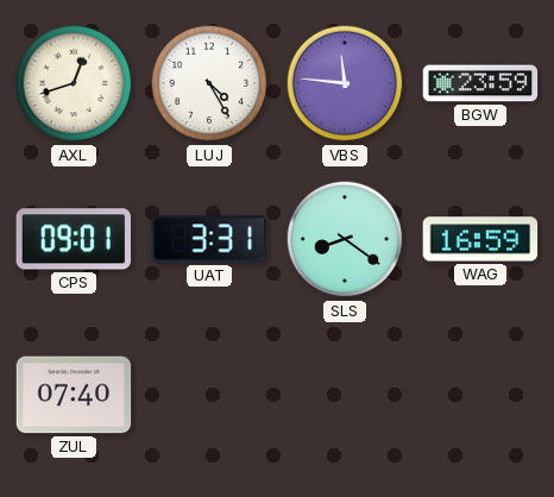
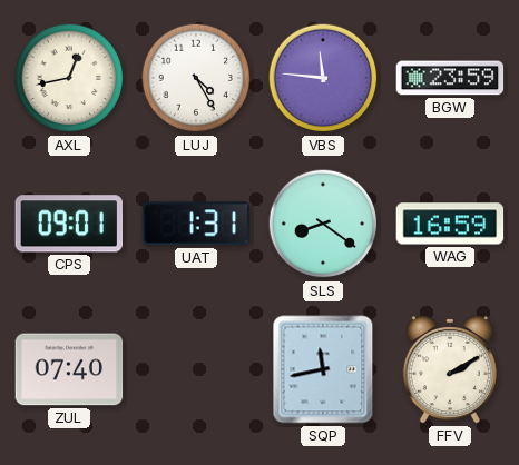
AXL: 12:42 -> 12:43 (69, 78)
UAT: 3:31 -> 1:31 (196, 224)
SQP: none -> 11:43 (323, 369)
FFV: none -> 2:10 (450, 370)
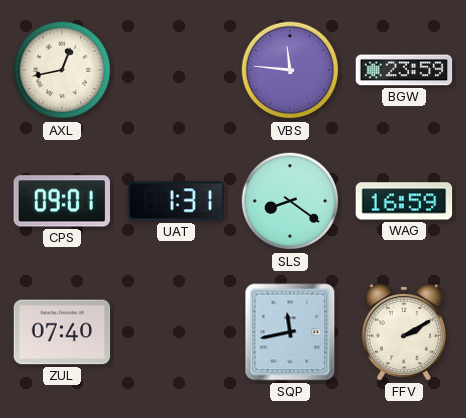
LUJ: 4:25 -> none (196, 78)
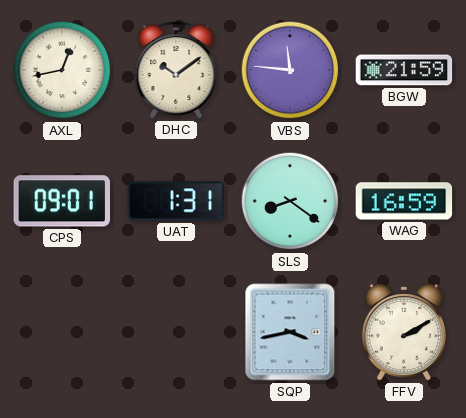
DHC: none -> 10:09 (176, 70)
BGW: 23:59 -> 21:59 (404, 70)
ZUL: 07:40 -> none (62, 332)
SQP: 11:43 -> 3:43 (290, 332)
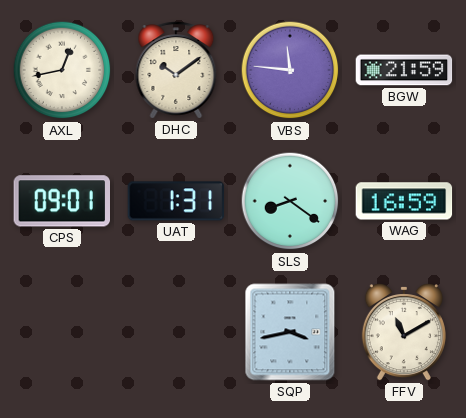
FFV: 2:10 -> 11:10 (404, 333)
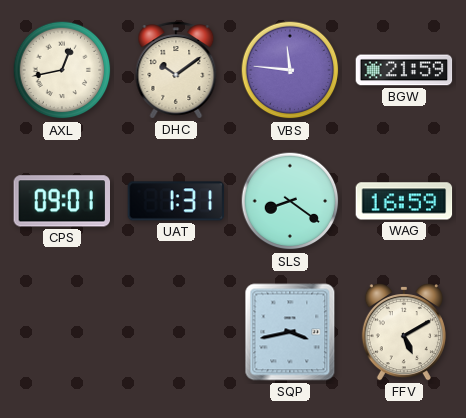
FFV: 11:10 -> 5:10 (404, 333)
